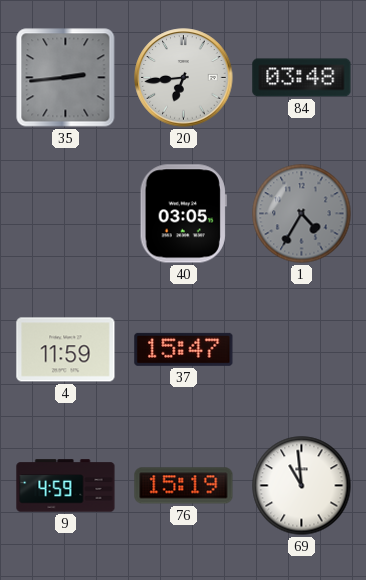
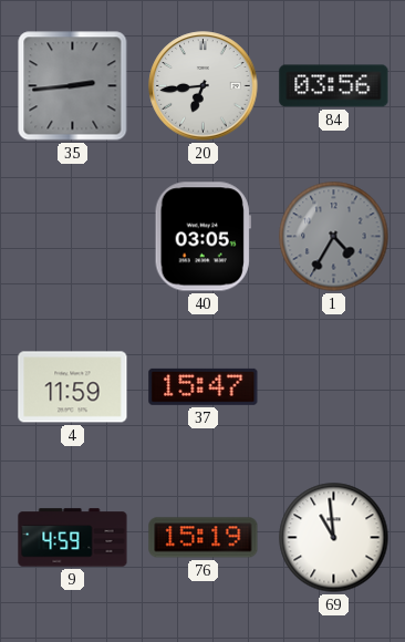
84: 03:48 -> 03:56 (334, 86)
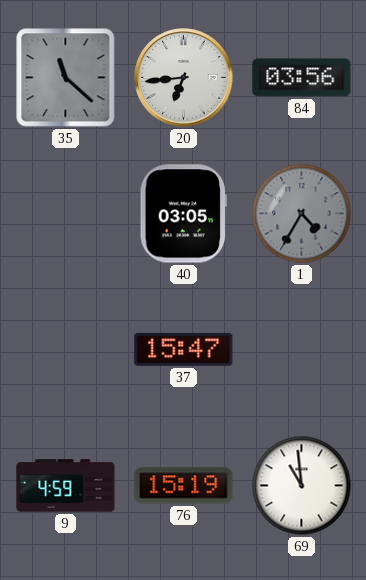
35: 2:44 -> 11:22 (66, 78)
4: 11:59 -> none (73, 387)
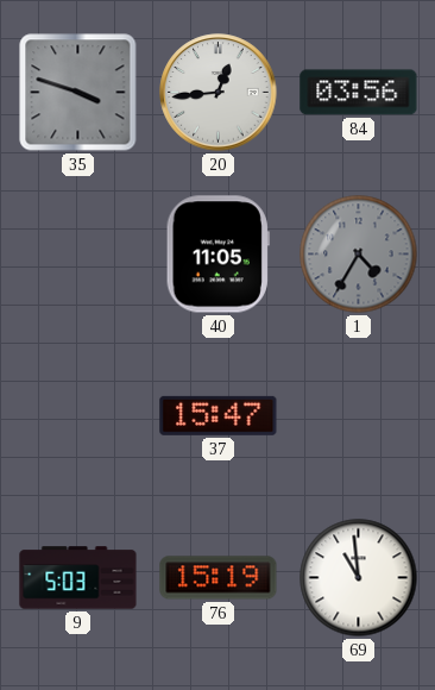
35: 11:22 -> 3:48 (78, 93)
20: 6:44 -> 12:44 (219, 93)
40: 03:05 -> 11:05 (218, 255)
9: 4:59 -> 5:03 (78, 578)
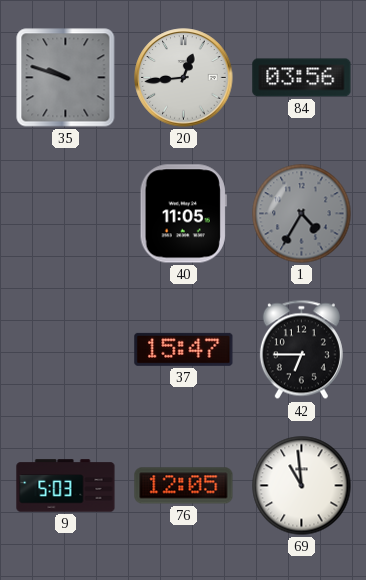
35: 3:48 -> 9:48 (66, 78)
42: none -> 6:45 (301, 350)
76: 15:19 -> 12:05 (184, 486)
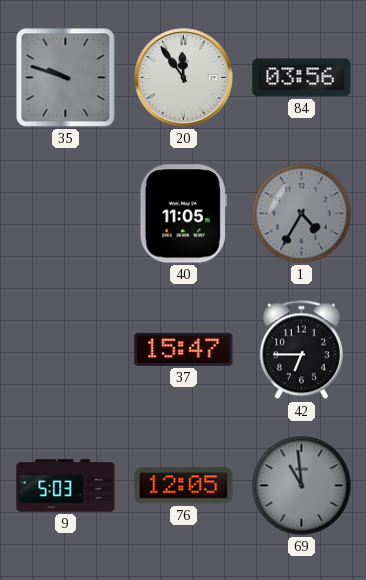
20: 12:44 -> 11:54 (184, 78)
69 dial: white -> grey (302, 486)
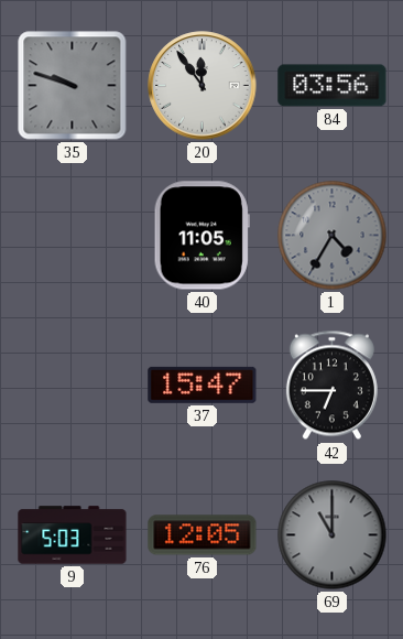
69: 10:59 -> 11:00 (333, 535)
